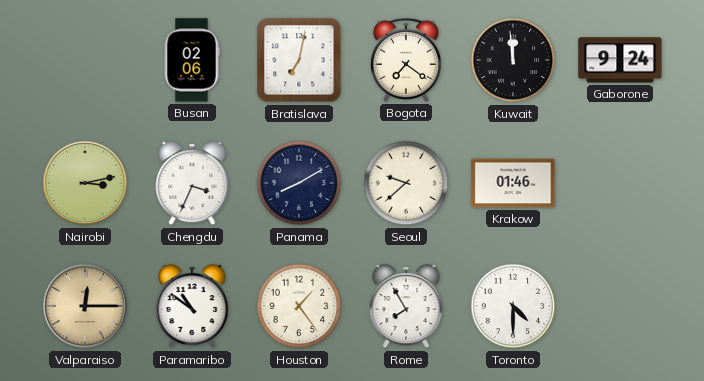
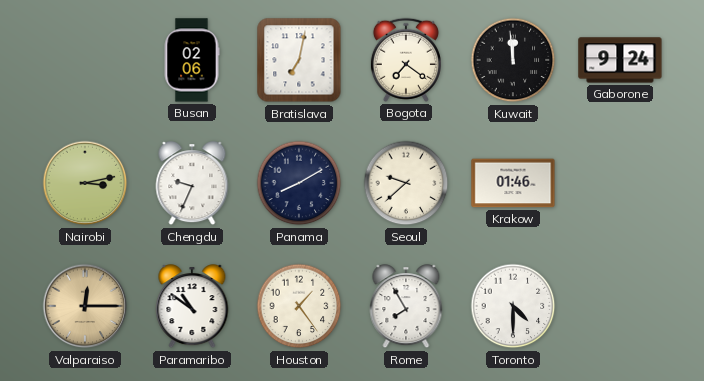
Chengdu: 3:34 -> 9:34 (192, 184)
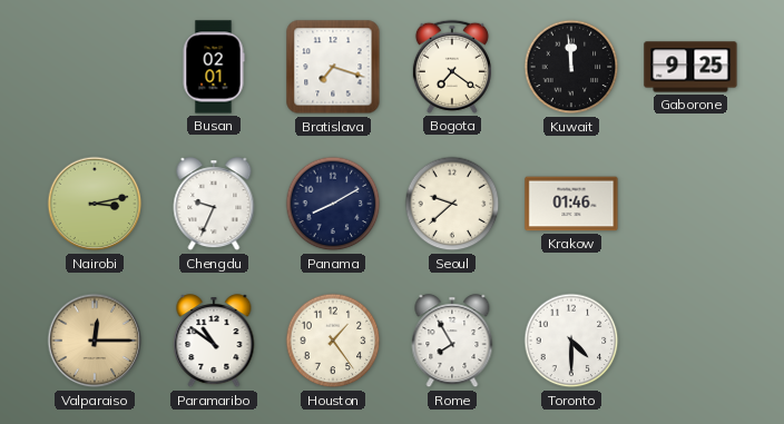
Busan: 02:06 -> 02:01 (214, 67)
Bratislava: 7:02 -> 7:18 (333, 67)
Gaborone: 9:24 -> 9:25 (690, 67)
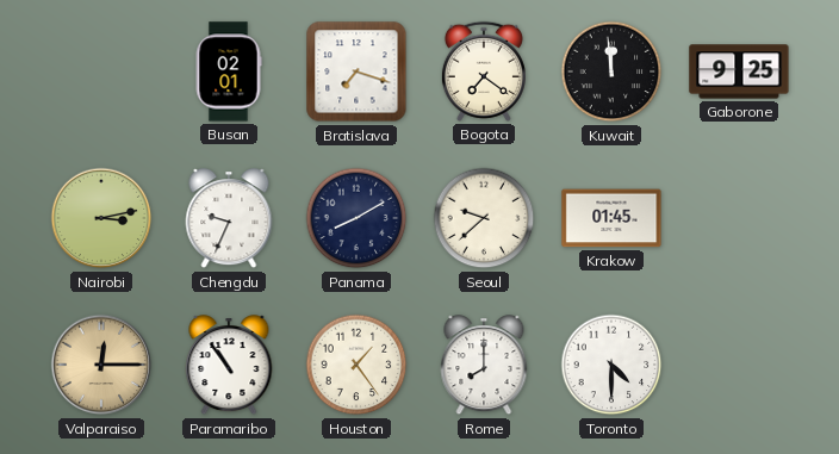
Krakow: 01:46 -> 01:45 (611, 218)
Paramaribo: 10:51 -> 10:54 (229, 366)
Rome: 7:55 -> 8:00 (484, 366)
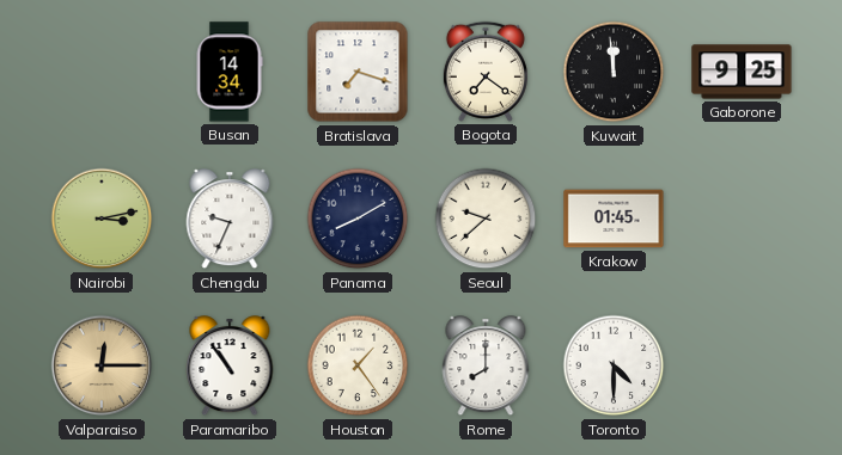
Busan: 02:01 -> 14:34 (230, 72)
